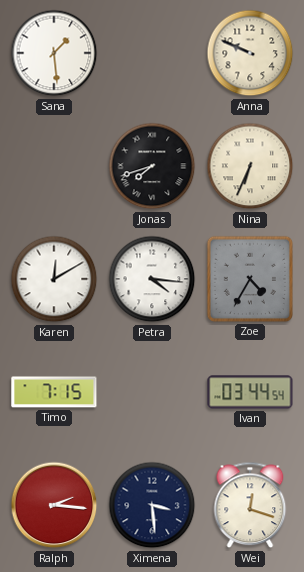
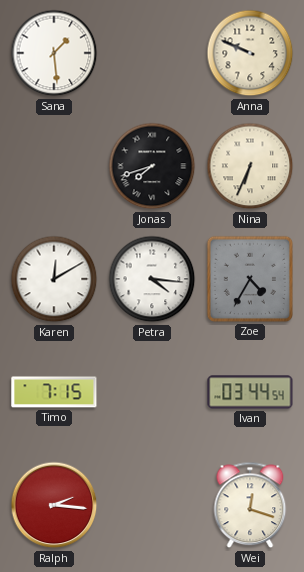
Ximena: 3:29 -> none (152, 505)
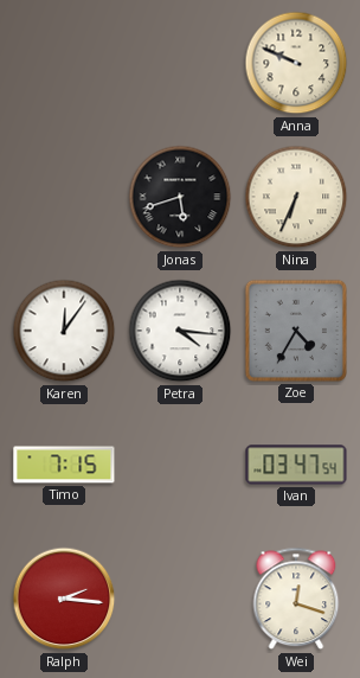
Sana: 1:29 -> none (54, 53)
Jonas: 7:42 -> 5:42 (180, 197)
Karen: 12:10 -> 12:06 (64, 331)
Ivan: 03:44 -> 03:47 (296, 465)
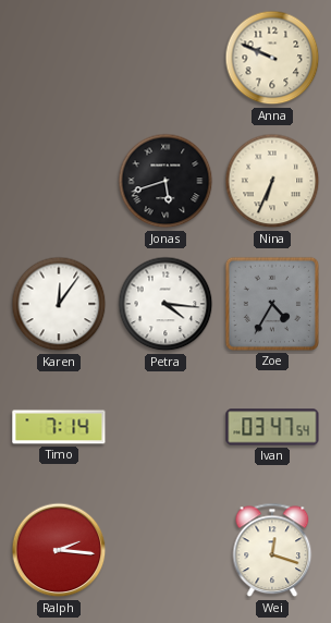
Timo: 7:15 -> 7:14 (59, 427)
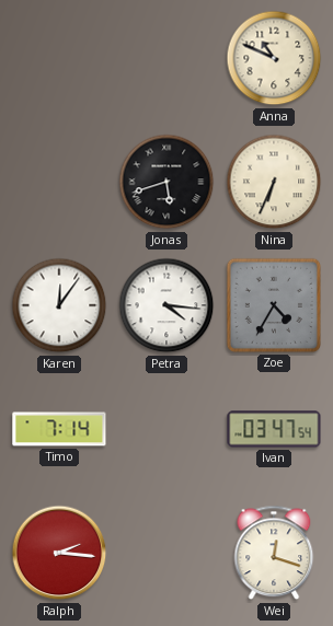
Anna: 9:49 -> 10:49 (274, 58)
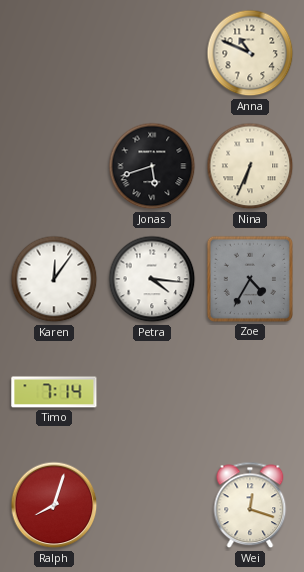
Ivan: 03:47 -> none (274, 429)
Ralph: 2:16 -> 8:03 (54, 505)
